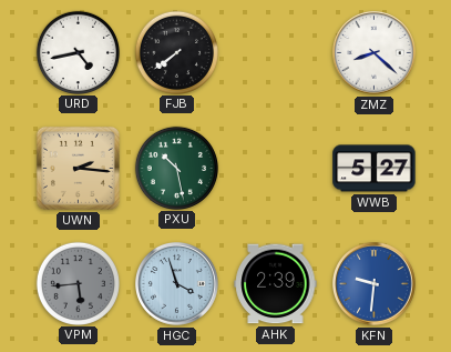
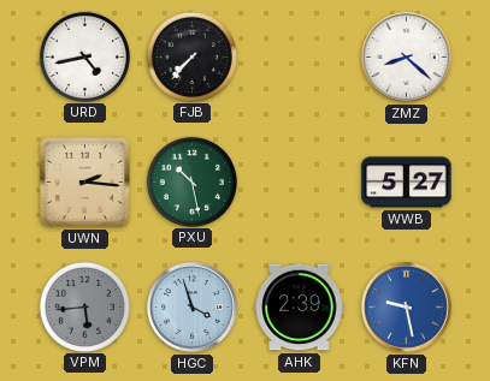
FJB: 7:39 -> 7:37 (191, 56)
KFN: 9:31 -> 9:28 (407, 308)
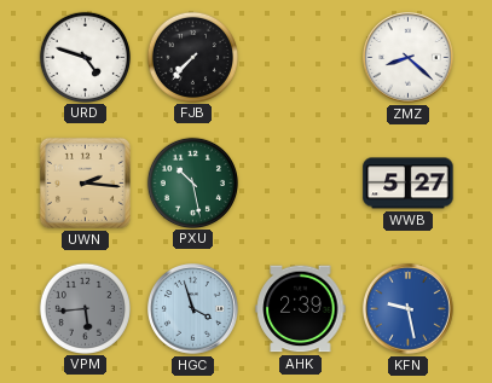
URD: 4:43 -> 4:48 (85, 57)
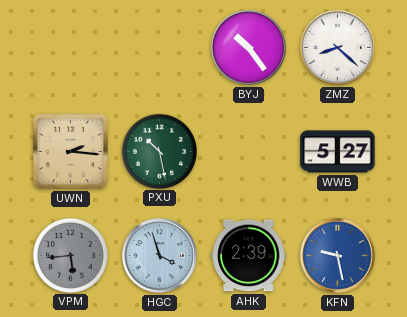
URD: 4:48 -> none (85, 57)
FJB: 7:37 -> none (192, 57)
BYJ: none -> 10:24 (249, 48)
